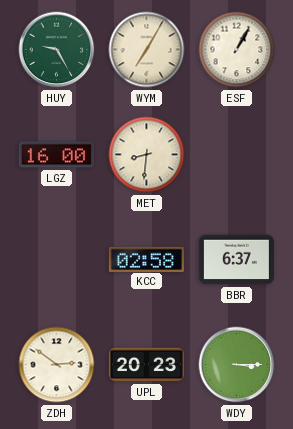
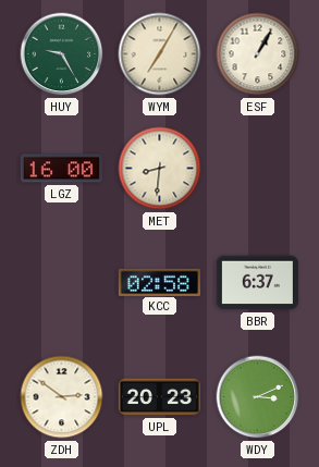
WDY: 3:15 -> 3:11 (258, 397)
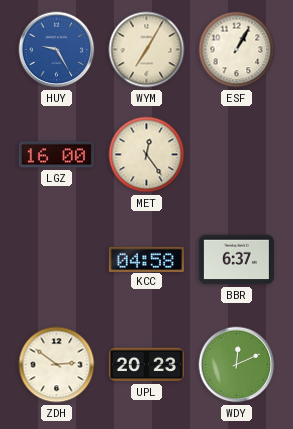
HUY dial: green -> blue (57, 50)
MET: 8:31 -> 12:24 (147, 155)
KCC: 02:58 -> 04:58 (146, 259)
WDY: 3:11 -> 12:11 (237, 365)
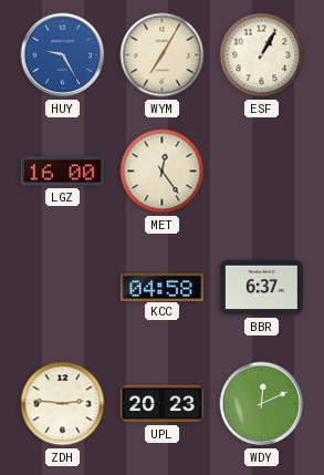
ZDH: 2:51 -> 2:46 (63, 404)
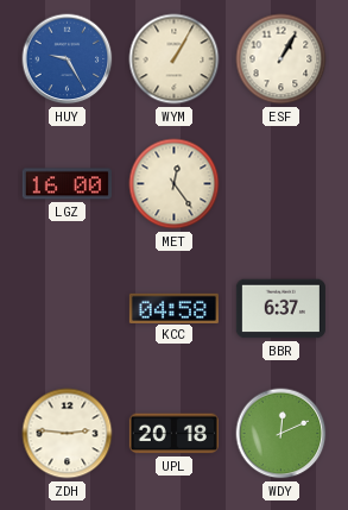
WYM: 7:05 -> 1:05 (175, 59)
UPL: 20:23 -> 20:18 (173, 434)
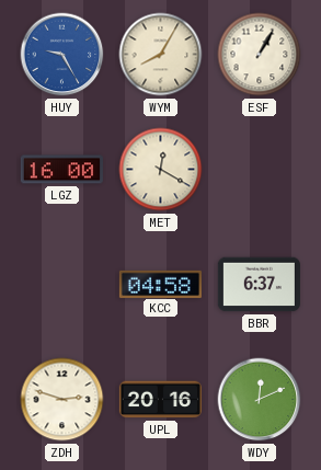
WYM: 1:05 -> 8:05 (161, 55)
MET: 12:24 -> 12:20 (161, 170)
ZDH: 2:46 -> 2:48 (62, 400)
UPL: 20:18 -> 20:16 (160, 400)
